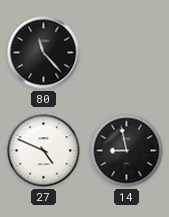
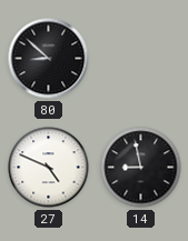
80: 11:23 -> 8:52 (49, 59)
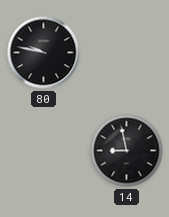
80: 8:52 -> 9:47 (44, 53)
27: 4:49 -> none (49, 168)
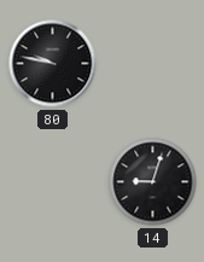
14: 8:58 -> 9:03 (153, 182)
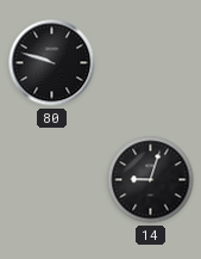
80: 9:47 -> 9:48 (52, 63)
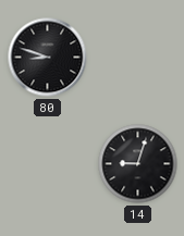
80: 9:48 -> 8:48 (48, 58)
